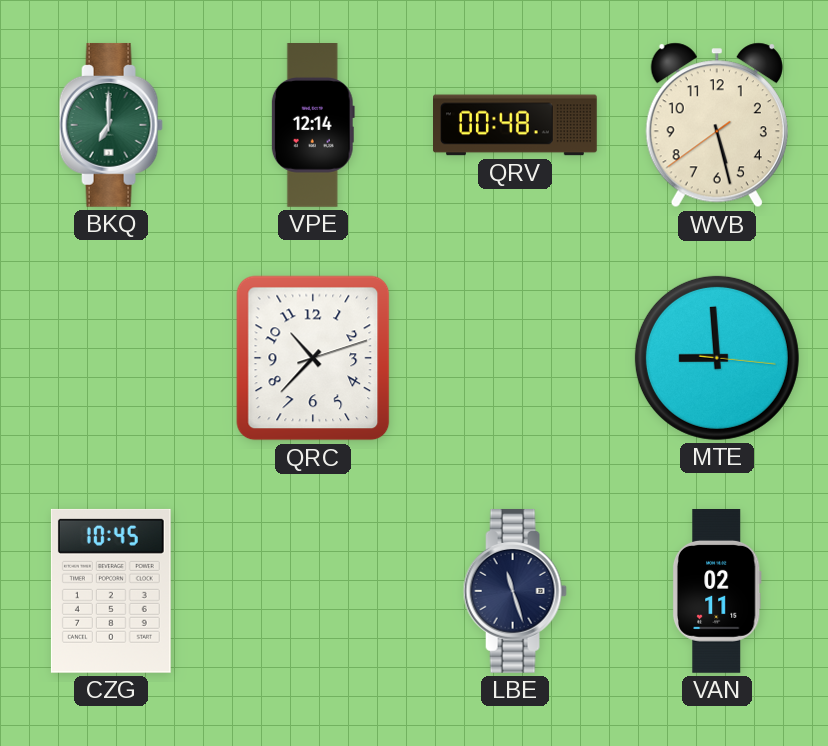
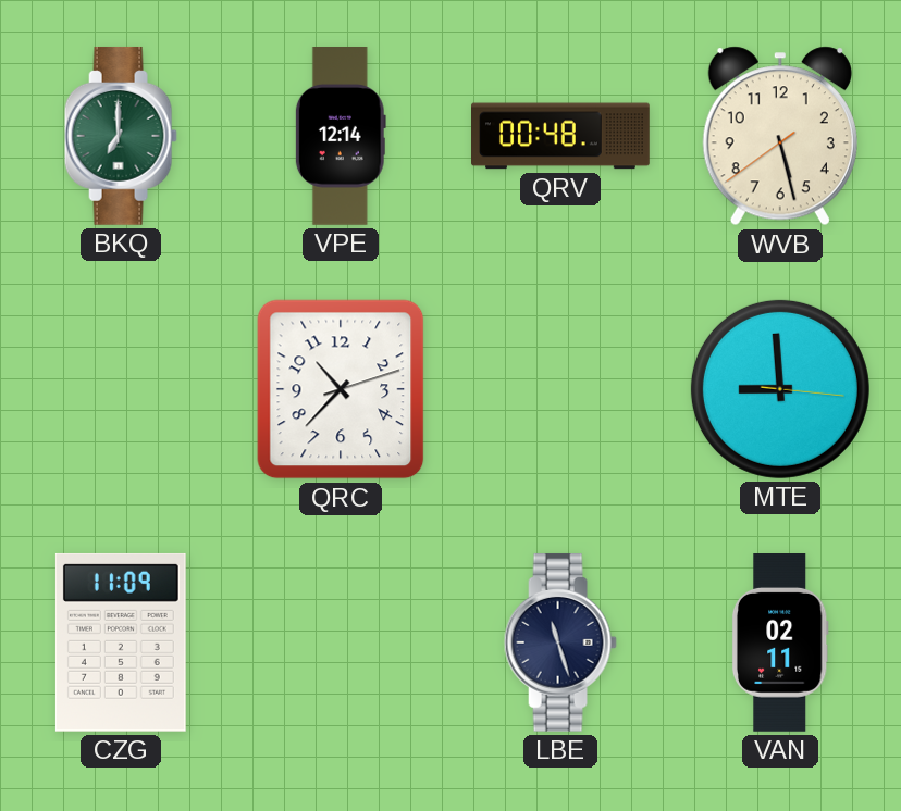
CZG: 10:45 -> 11:09 (121, 642)
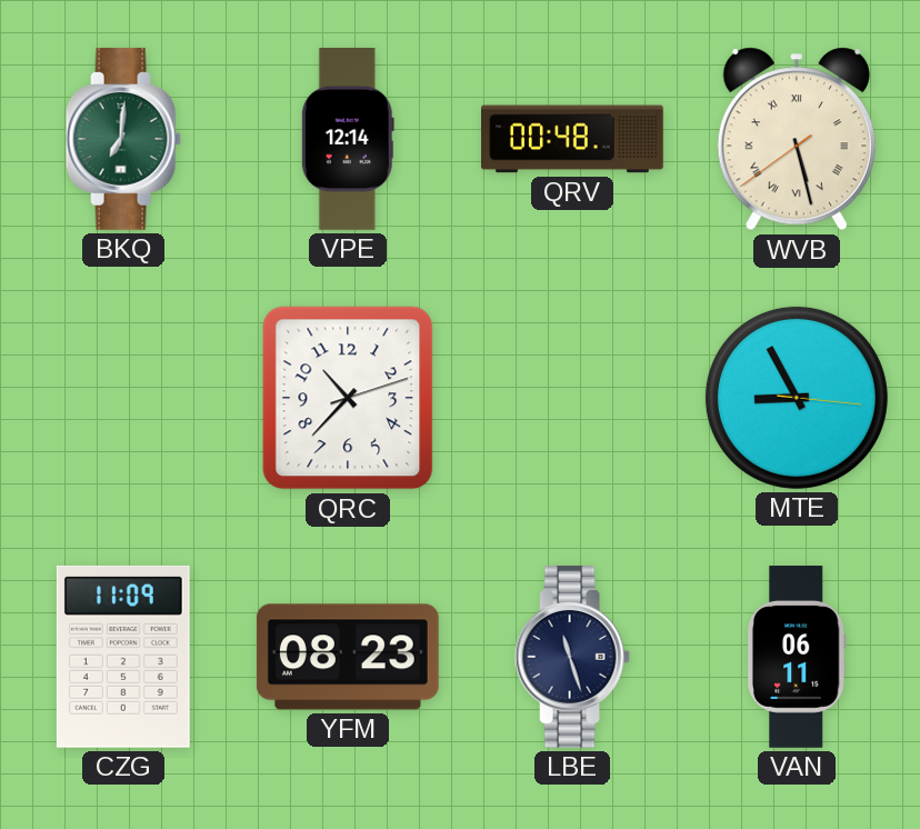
BKQ: 7:00 -> 7:01 (123, 139)
WVB numerals: Arabic -> Roman (797, 139)
MTE: 8:59 -> 8:55 (797, 398)
YFM: none -> 08:23 (348, 657)
VAN: 02:11 -> 06:11 (797, 658)
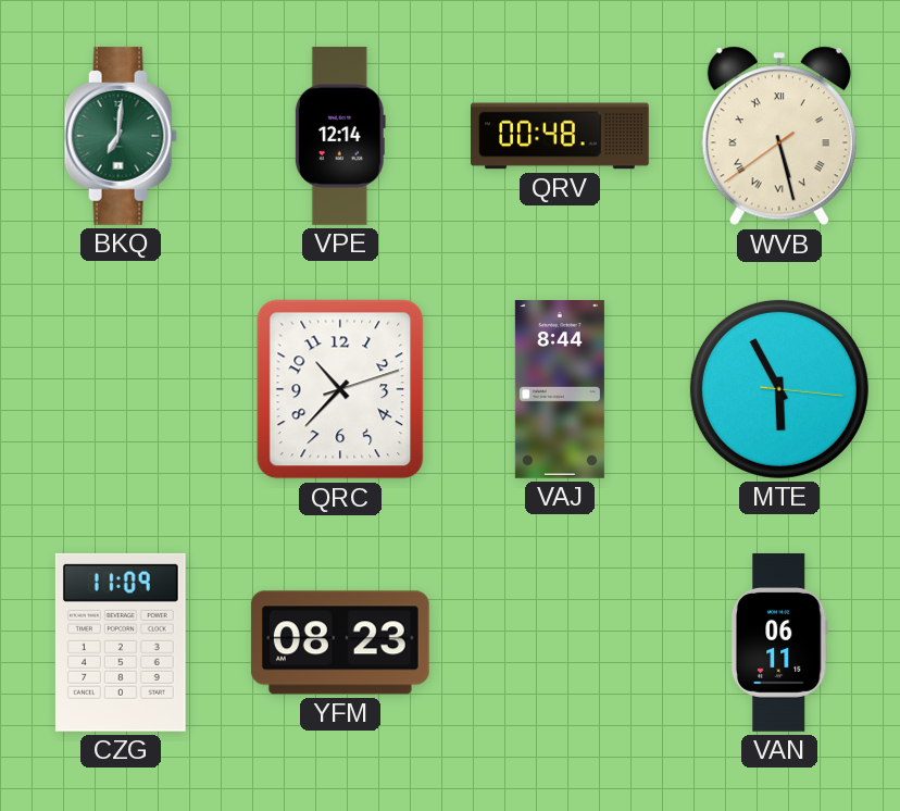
VAJ: none -> 8:44 (560, 390)
MTE: 8:55 -> 5:55 (779, 389)
LBE: 11:27 -> none (572, 657)
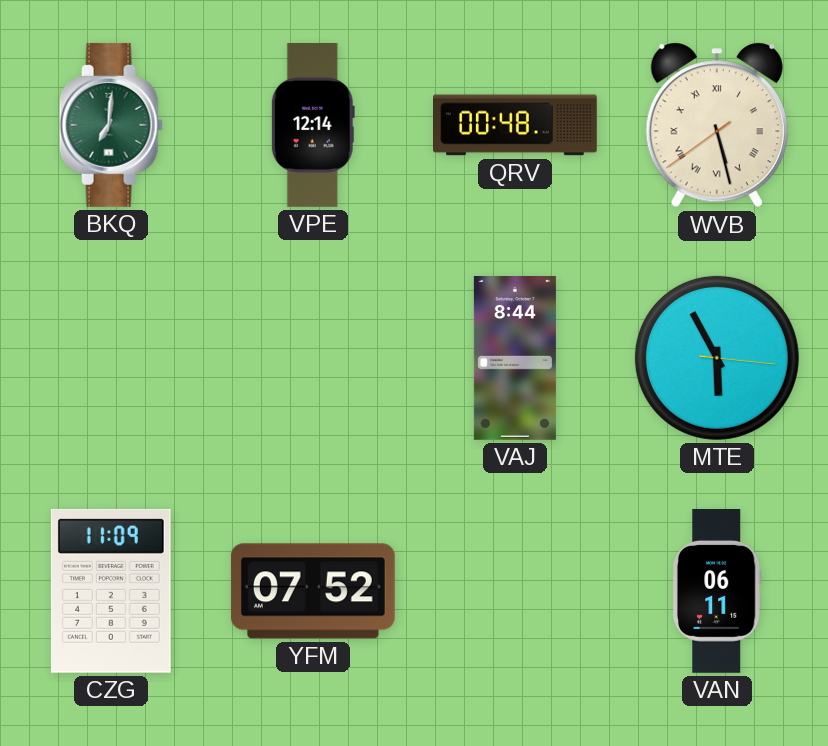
QRC: 10:37 -> none (340, 389)
YFM: 08:23 -> 07:52 (313, 591)
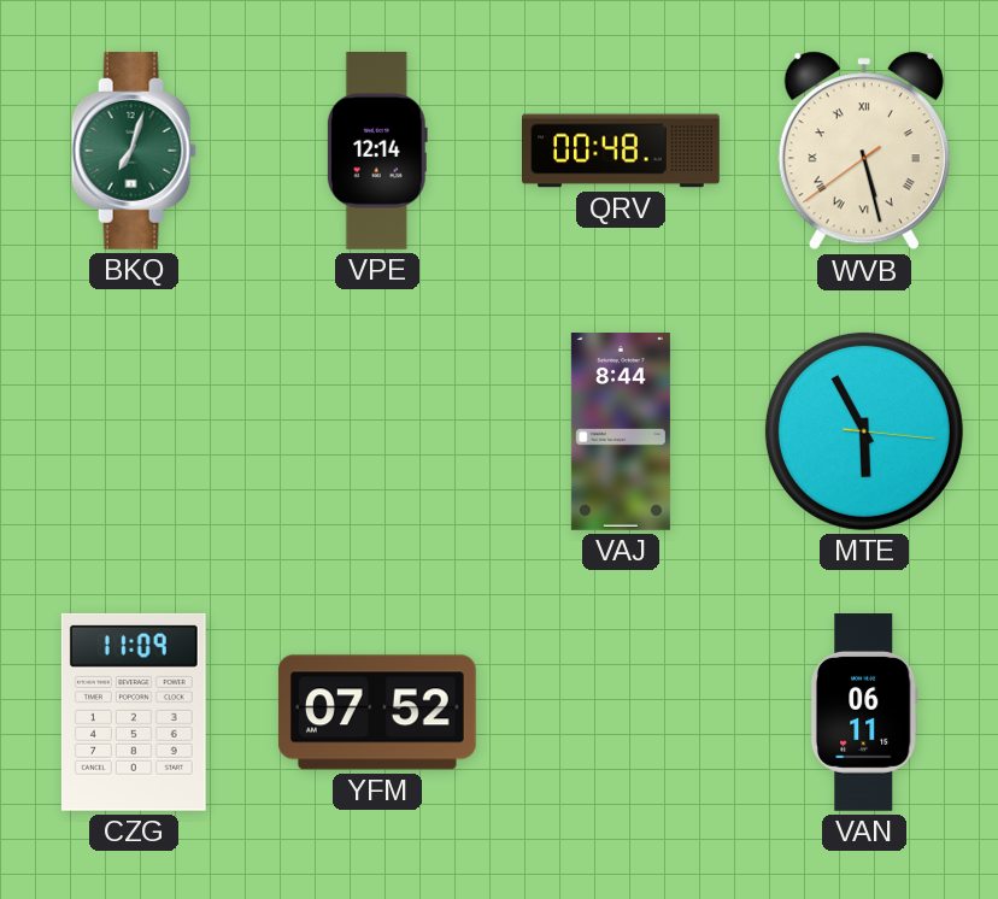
BKQ: 7:01 -> 7:03 (134, 151)
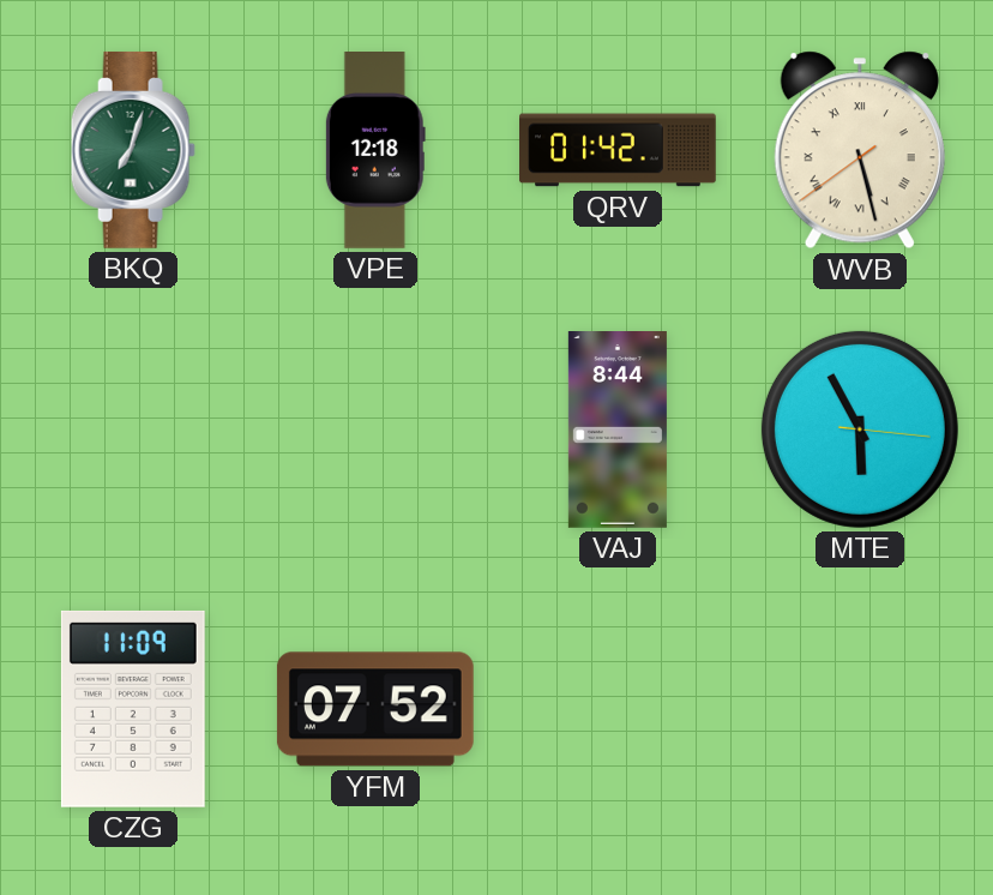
VPE: 12:14 -> 12:18 (375, 151)
QRV: 00:48 -> 01:42 (619, 150)
VAN: 06:11 -> none (864, 713)
